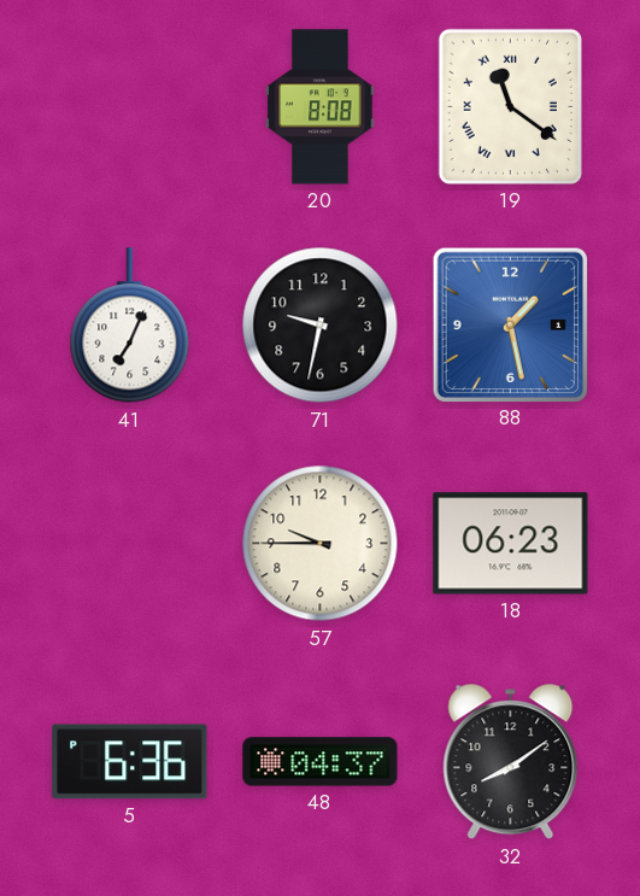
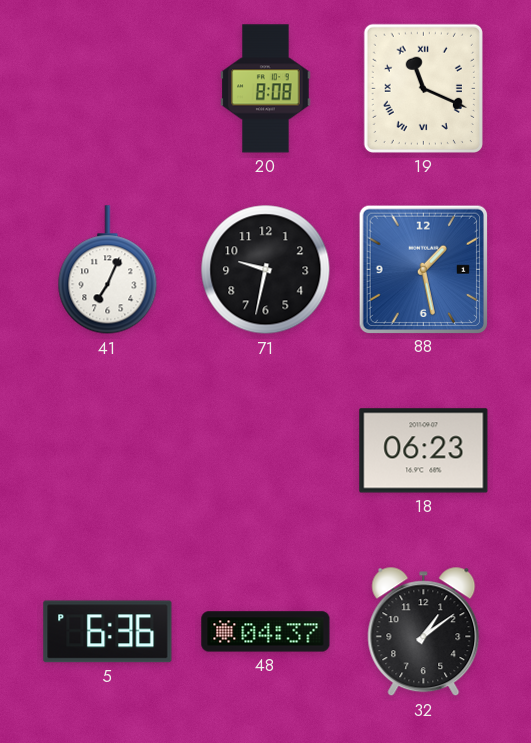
19: 11:21 -> 11:19 (423, 88)
57: 9:45 -> none (321, 544)
32: 8:09 -> 1:09 (424, 632)
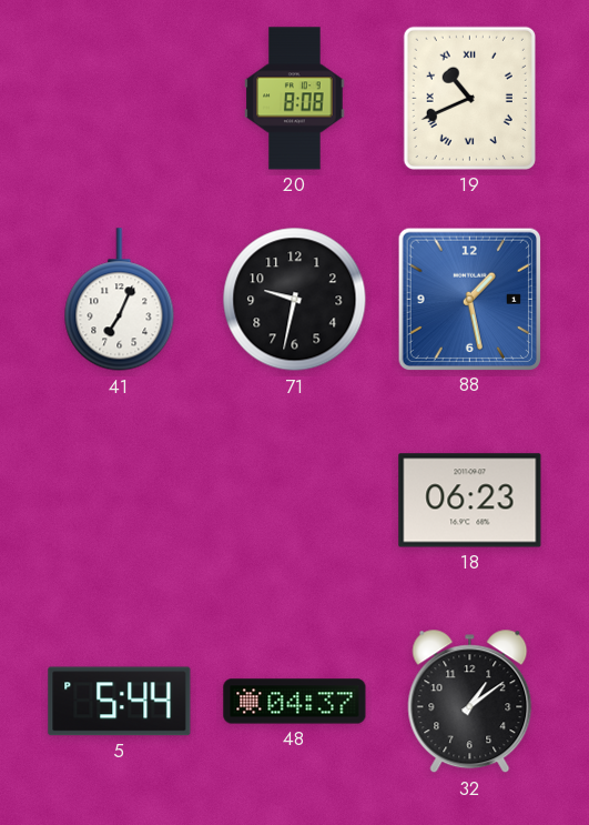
19: 11:19 -> 10:41 (469, 98)
5: 6:36 -> 5:44 (120, 702)
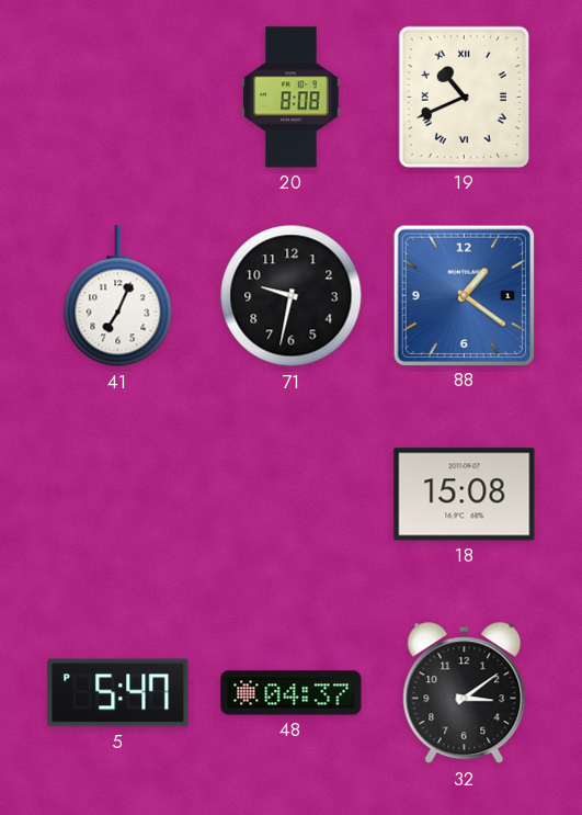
88: 1:28 -> 1:21 (464, 295)
18: 06:23 -> 15:08 (465, 495)
5: 5:44 -> 5:47 (118, 693)
32: 1:09 -> 3:09 (465, 693)
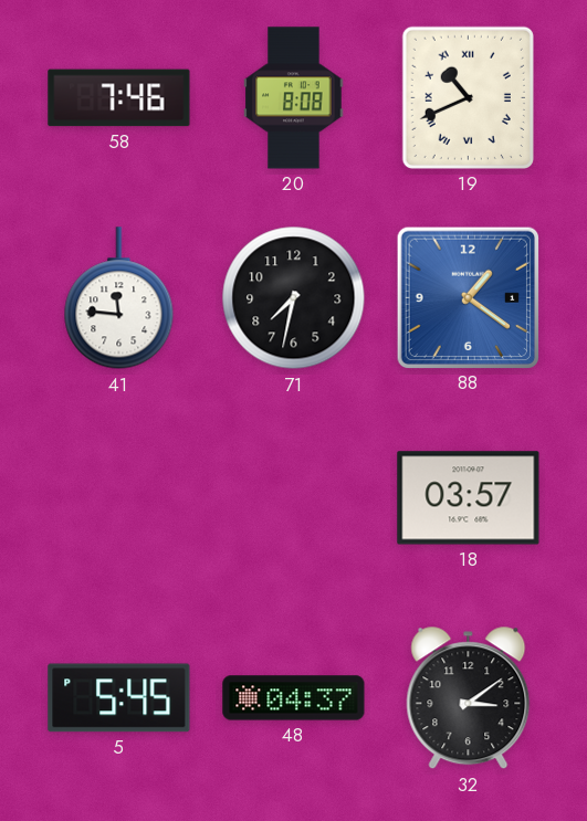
58: none -> 7:46 (119, 98)
41: 7:04 -> 11:46 (119, 298)
71: 9:32 -> 7:32 (294, 298)
18: 15:08 -> 03:57 (469, 498)
5: 5:47 -> 5:45 (119, 698)
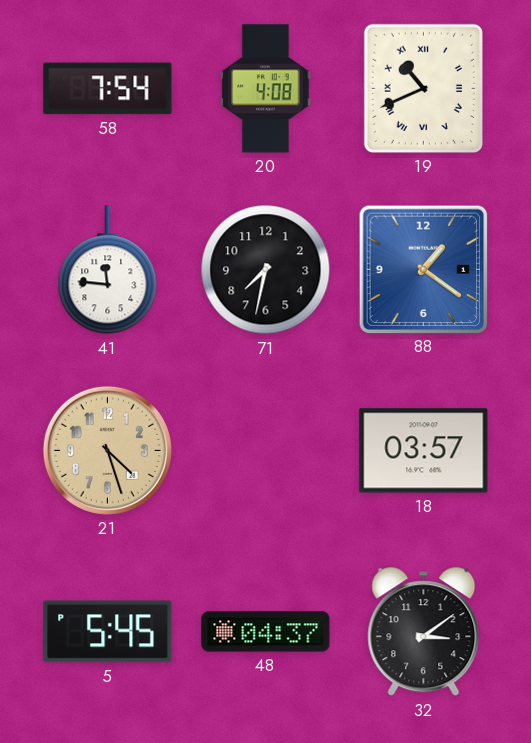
58: 7:46 -> 7:54 (108, 89)
20: 8:08 -> 4:08 (266, 89)
21: none -> 4:27 (107, 450)
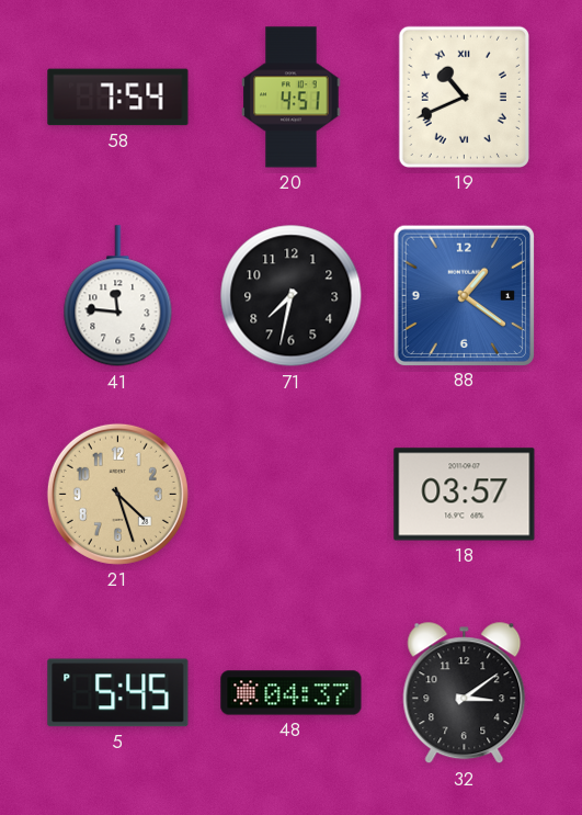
20: 4:08 -> 4:51 (292, 98)
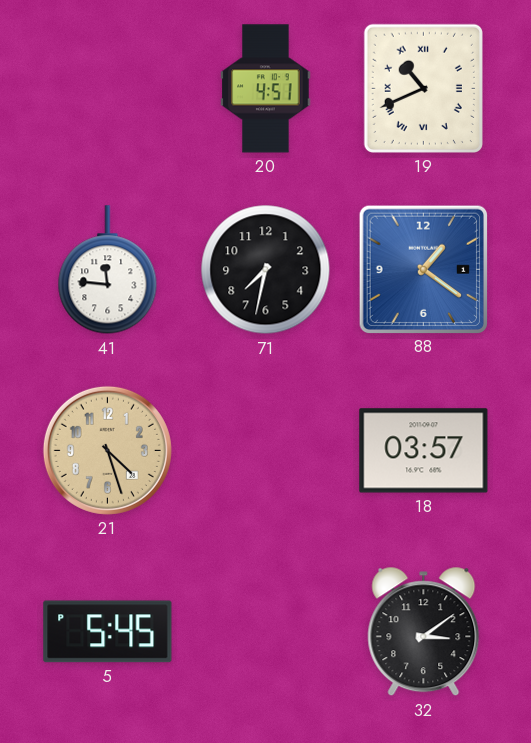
58: 7:54 -> none (118, 98)
48: 04:37 -> none (292, 693)
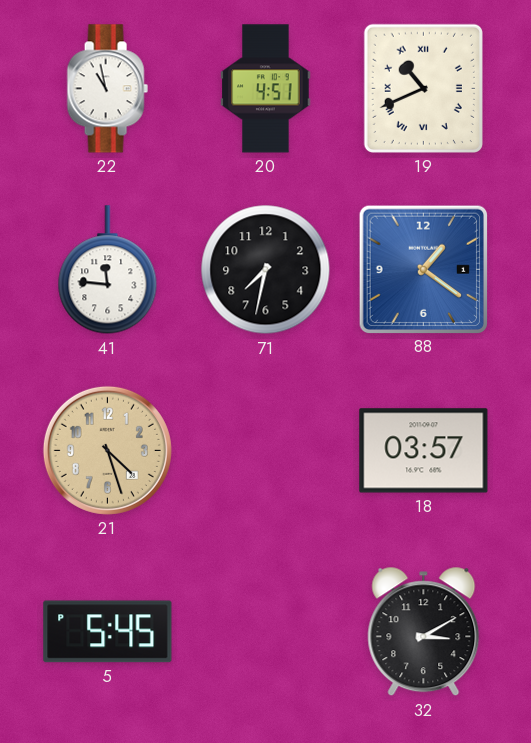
22: none -> 10:58 (107, 89)
32: 3:09 -> 3:10 (424, 632)
